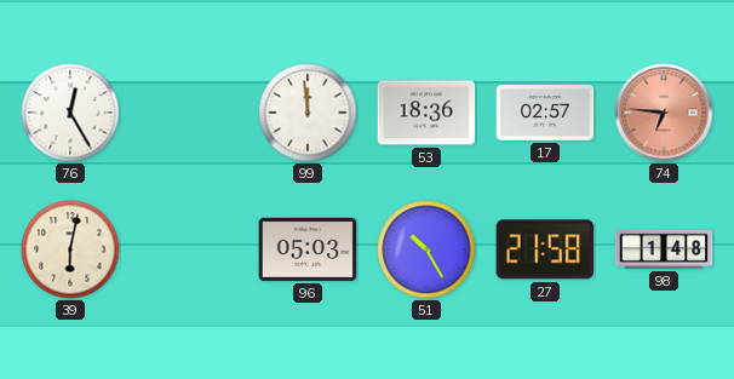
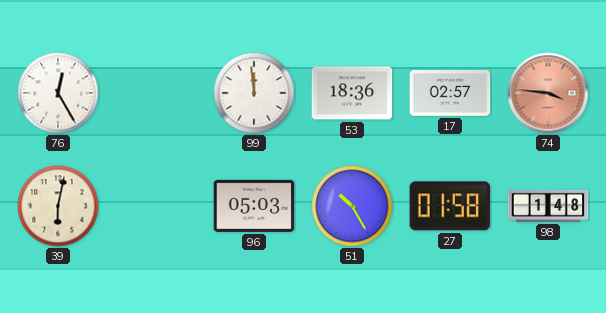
74: 6:46 -> 3:46 (548, 93)
27: 21:58 -> 01:58 (450, 206)
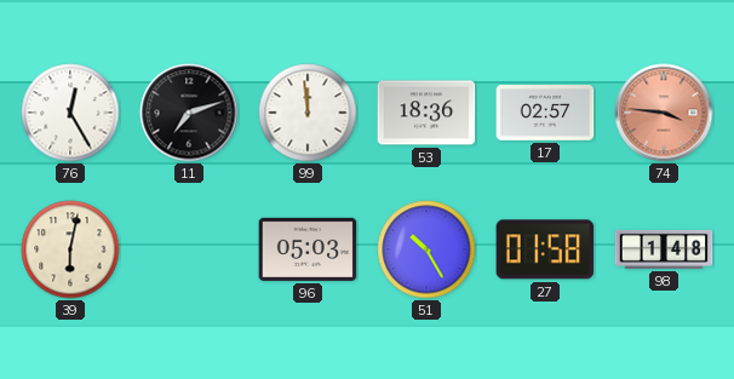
11: none -> 7:12 (189, 113)
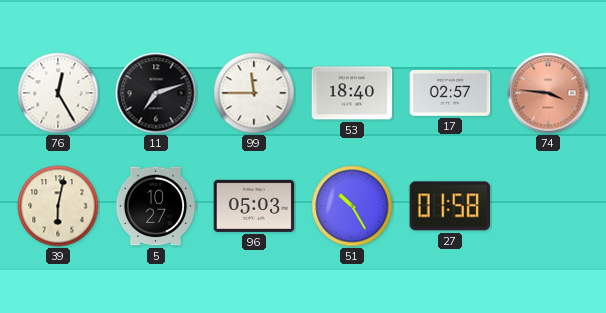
99: 11:59 -> 11:45 (254, 93)
53: 18:36 -> 18:40 (352, 93)
5: none -> 10:27 (156, 206)
98: 1:48 -> none (664, 249)
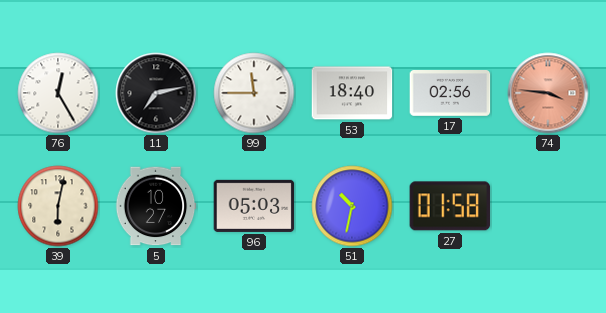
11: 7:12 -> 7:13 (156, 93)
17: 02:57 -> 02:56 (450, 93)
51: 10:25 -> 10:32 (352, 206)
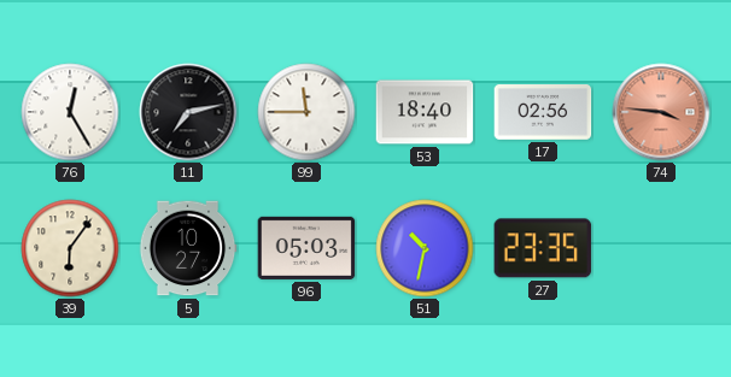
39: 6:02 -> 6:06 (70, 248)
27: 01:58 -> 23:35 (543, 248)
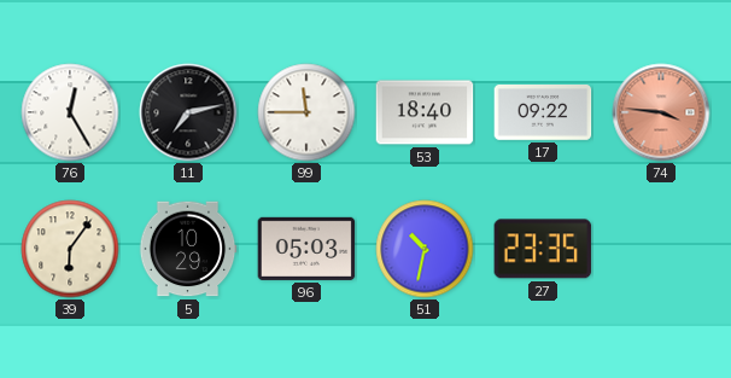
17: 02:56 -> 09:22 (543, 112)
5: 10:27 -> 10:29 (188, 249)
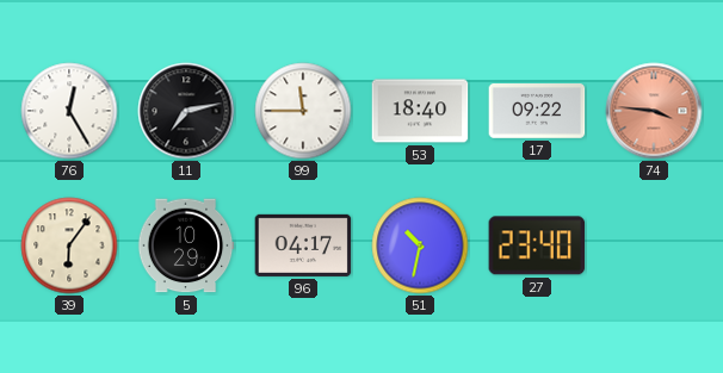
96: 05:03 -> 04:17 (303, 245)
27: 23:35 -> 23:40 (537, 245)
